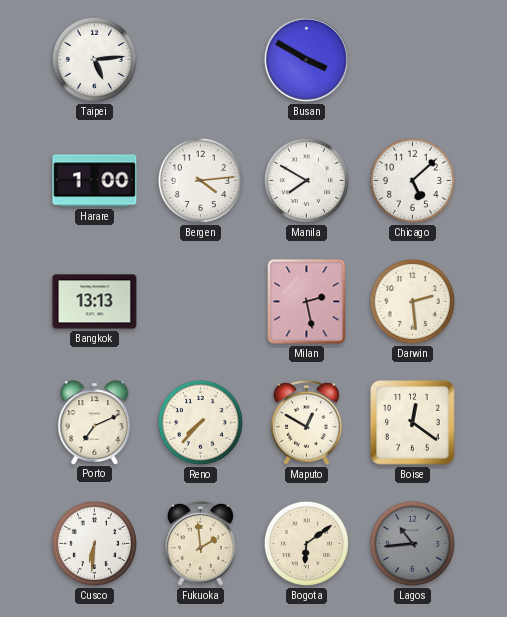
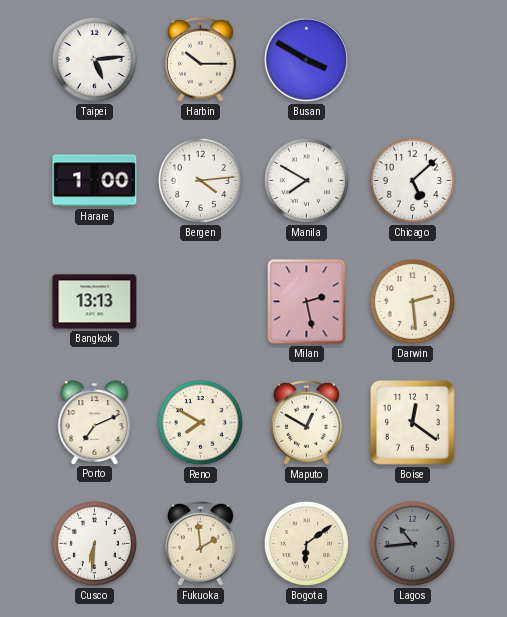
Harbin: none -> 10:15 (200, 59)
Reno: 7:37 -> 7:50 (200, 422)
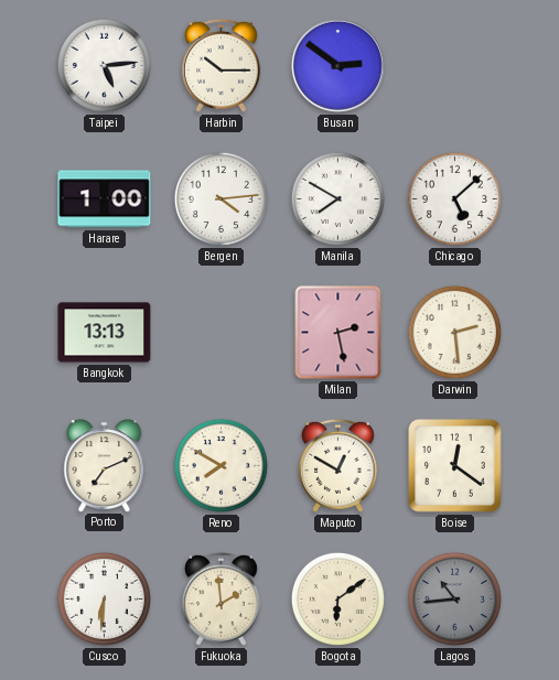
Busan: 3:50 -> 2:51 (337, 65)
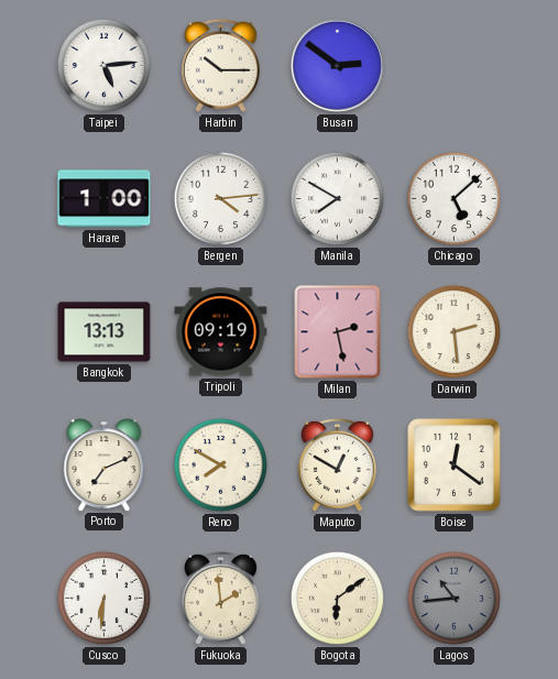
Tripoli: none -> 09:19 (221, 332)
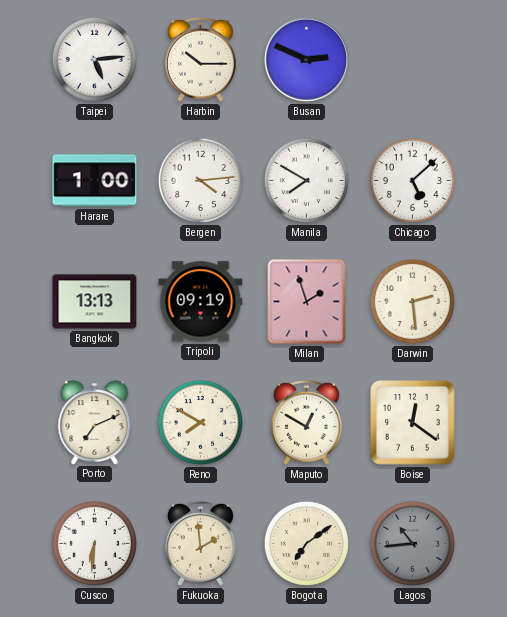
Busan: 2:51 -> 2:49 (306, 59)
Milan: 2:28 -> 1:57 (307, 302)
Bogota: 6:09 -> 7:09 (306, 543)
